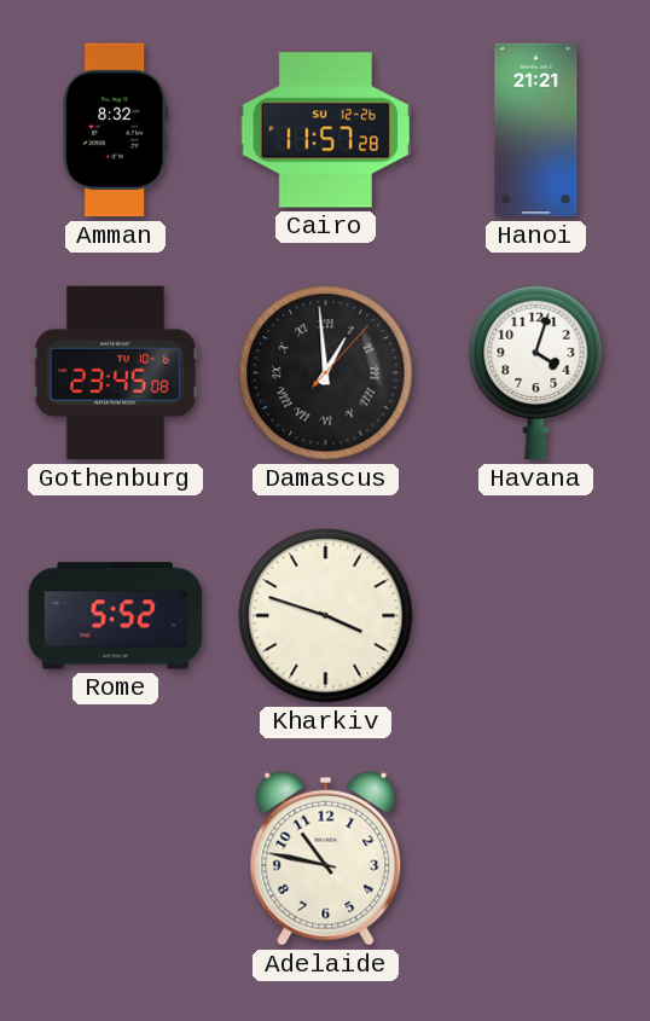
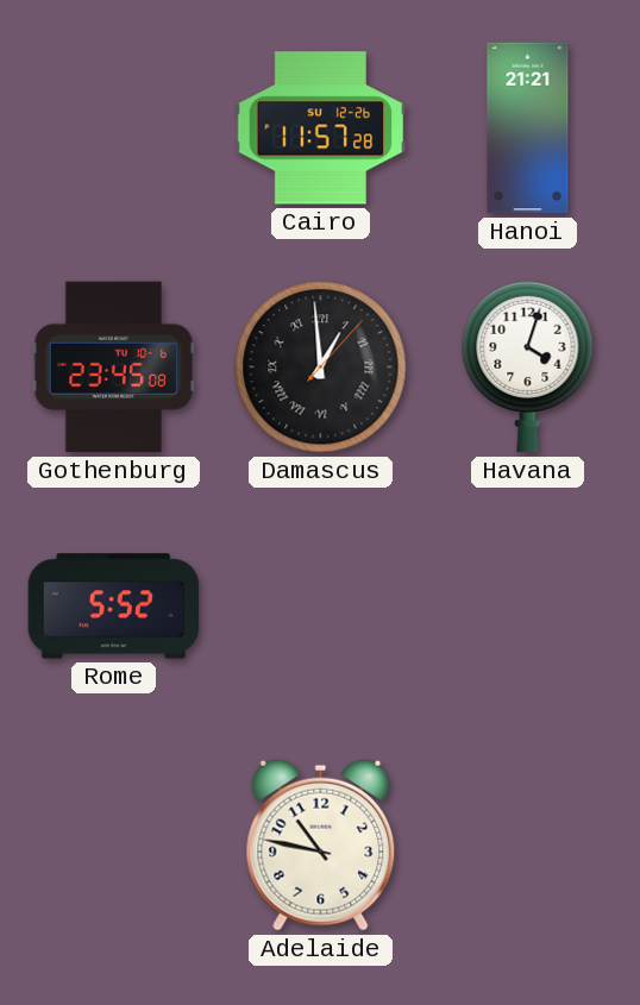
Amman: 8:32 -> none (115, 130)
Kharkiv: 3:48 -> none (326, 616)
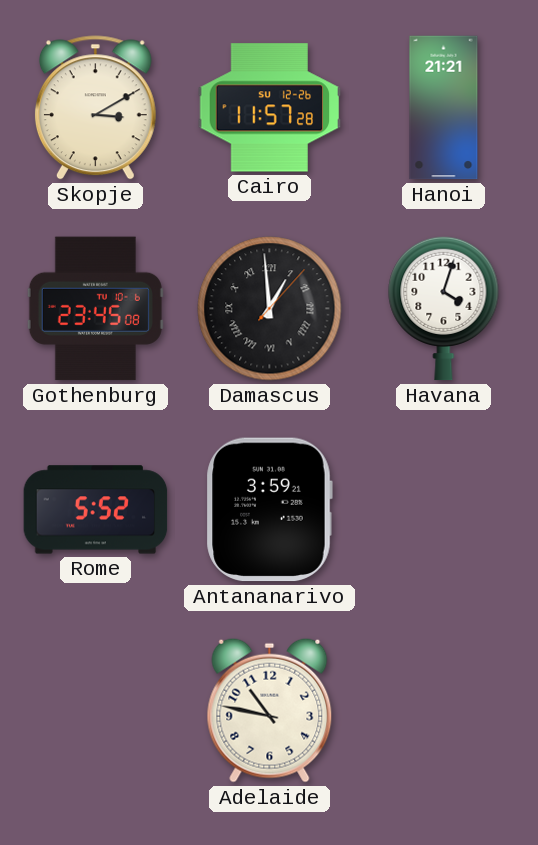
Skopje: none -> 3:10 (95, 108)
Antananarivo: none -> 3:59 (269, 510)
